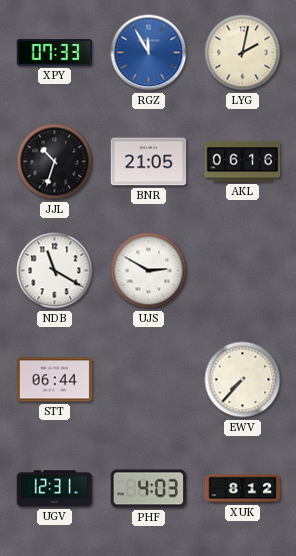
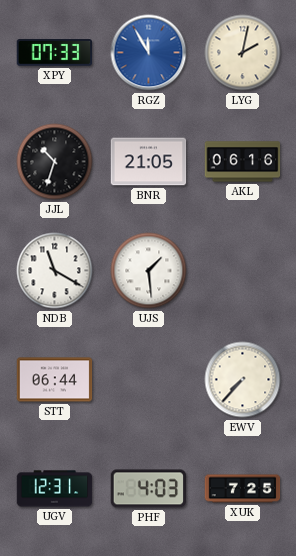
UJS: 2:50 -> 1:29 (149, 271)
XUK: 8:12 -> 7:25 (243, 489)
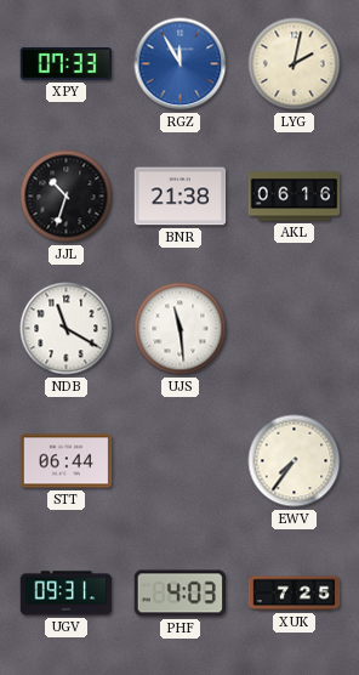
BNR: 21:05 -> 21:38 (181, 197)
UJS: 1:29 -> 11:29 (181, 329)
EWV: 7:37 -> 7:36 (295, 461)
UGV: 12:31 -> 09:31 (67, 594)
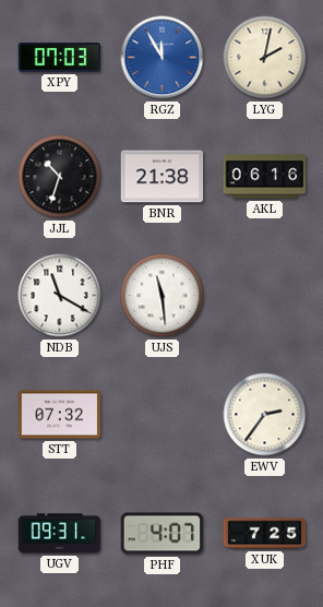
XPY: 07:33 -> 07:03 (60, 58)
STT: 06:44 -> 07:32 (60, 415)
EWV: 7:36 -> 2:36 (265, 415)
PHF: 4:03 -> 4:07 (163, 534)
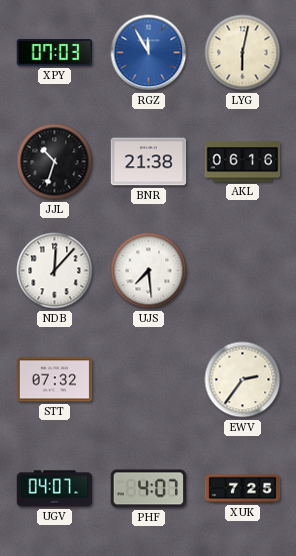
LYG: 2:02 -> 6:02 (243, 53)
NDB: 11:20 -> 12:07 (55, 271)
UJS: 11:29 -> 7:29 (149, 271)
UGV: 09:31 -> 04:07 (55, 489)
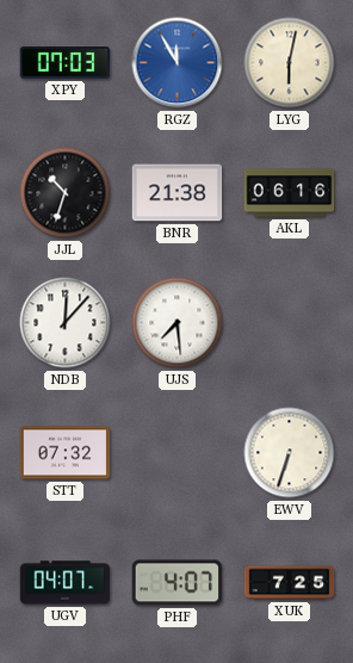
EWV: 2:36 -> 6:33 (290, 453)
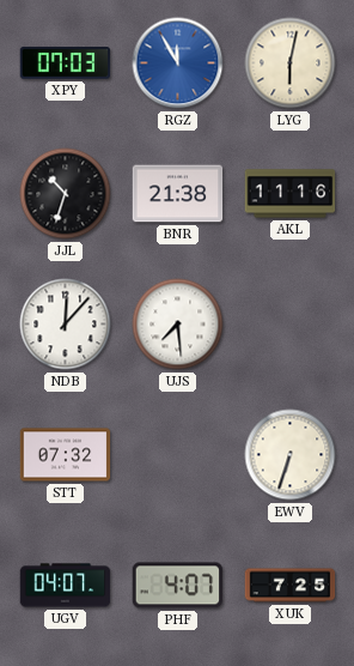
AKL: 06:16 -> 11:16 (291, 194)
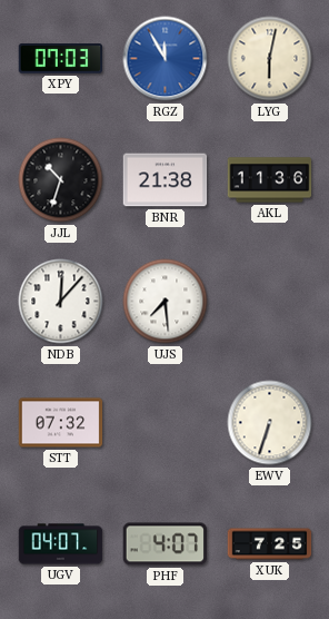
AKL: 11:16 -> 11:36 (270, 180)
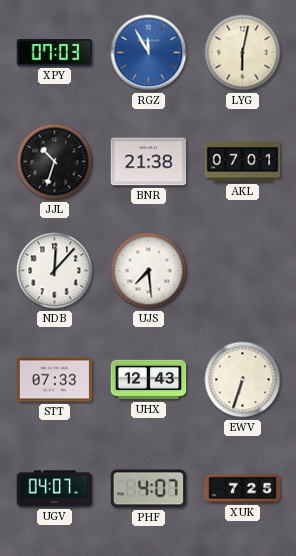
AKL: 11:36 -> 07:01 (243, 162)
STT: 07:32 -> 07:33 (55, 380)
UHX: none -> 12:43 (149, 380)
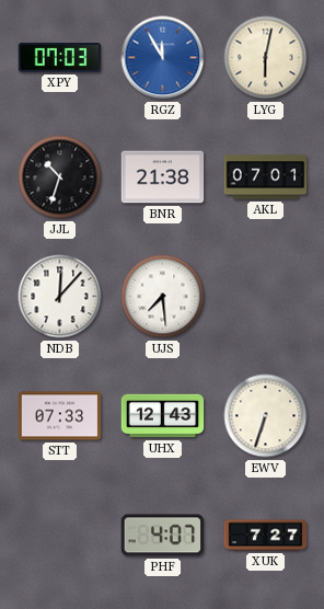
UGV: 04:07 -> none (55, 489)
XUK: 7:25 -> 7:27 (266, 536)
